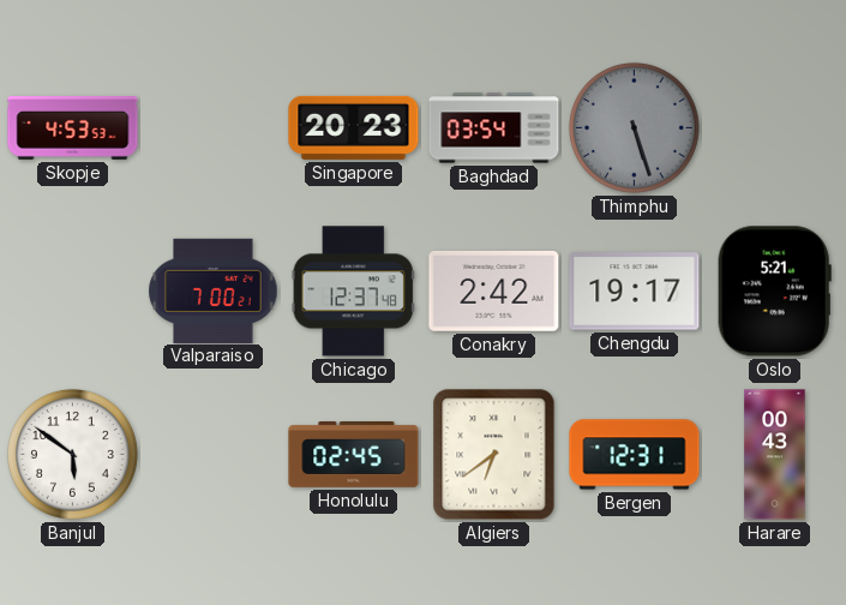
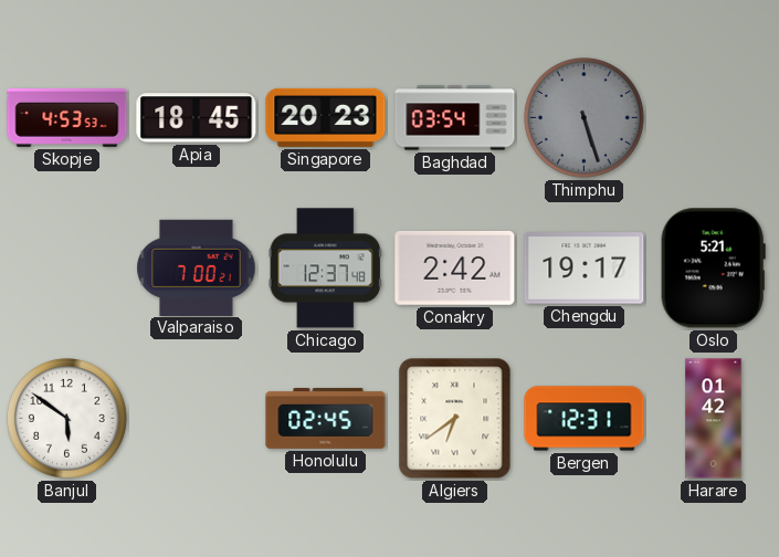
Apia: none -> 18:45 (197, 118)
Harare: 00:43 -> 01:42 (714, 419)
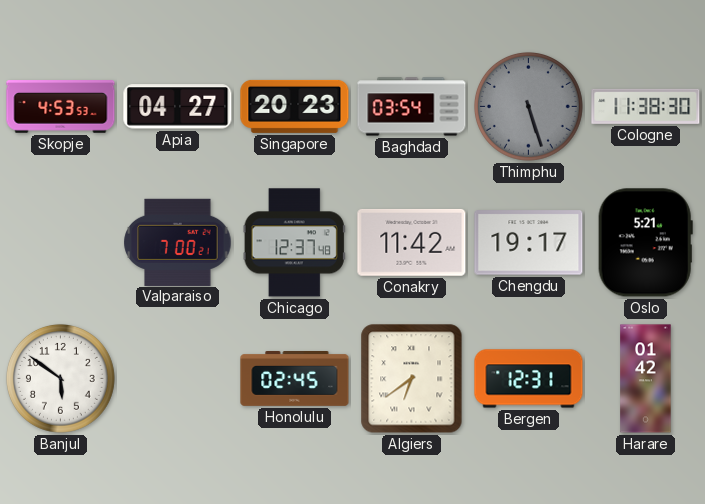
Apia: 18:45 -> 04:27 (178, 107)
Cologne: none -> 11:38 (646, 106)
Conakry: 2:42 -> 11:42 (412, 242)
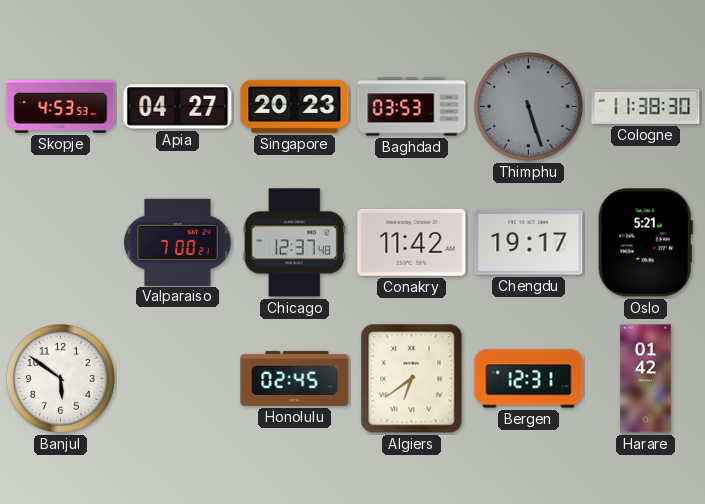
Baghdad: 03:54 -> 03:53 (412, 107)
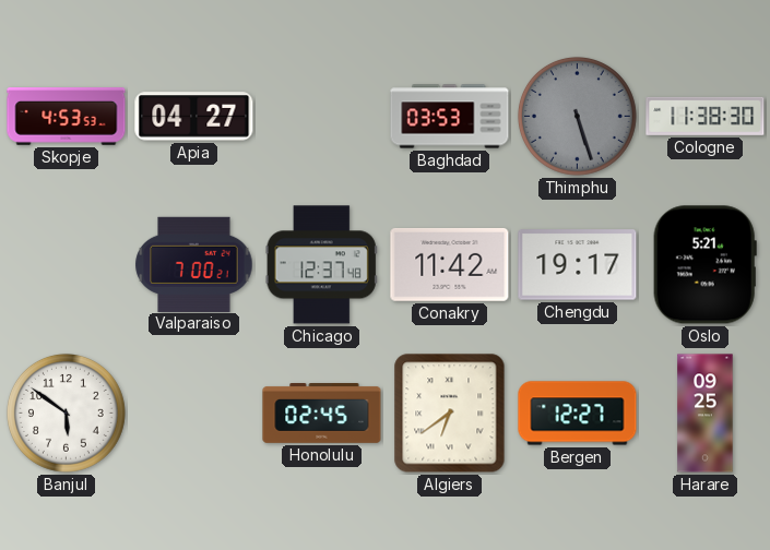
Singapore: 20:23 -> none (295, 106)
Bergen: 12:31 -> 12:27 (578, 414)
Harare: 01:42 -> 09:25 (706, 414)
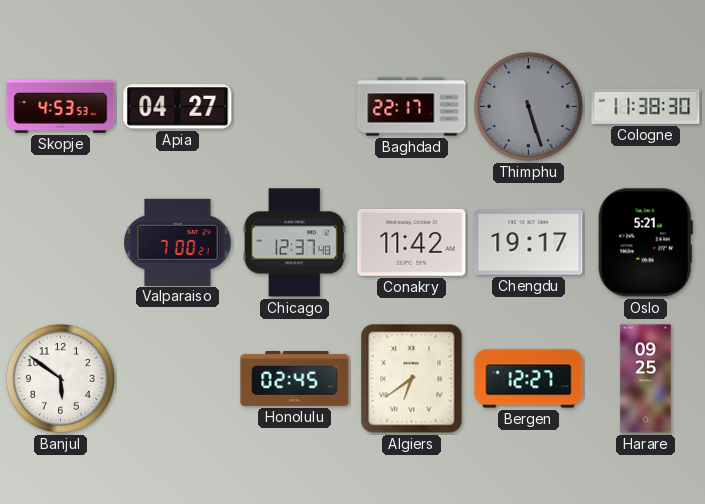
Baghdad: 03:53 -> 22:17 (412, 107)
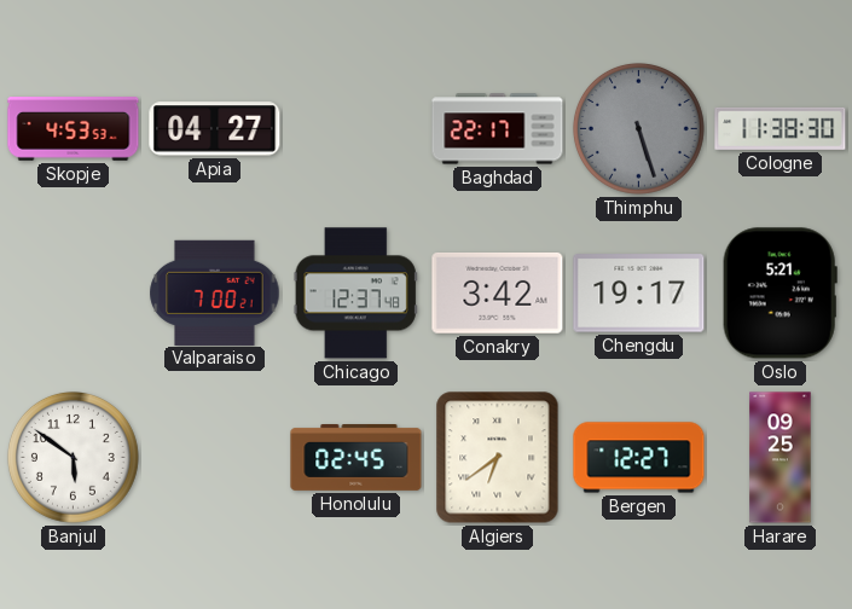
Conakry: 11:42 -> 3:42 (498, 292)
